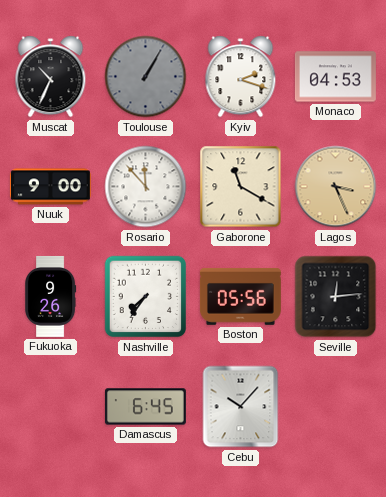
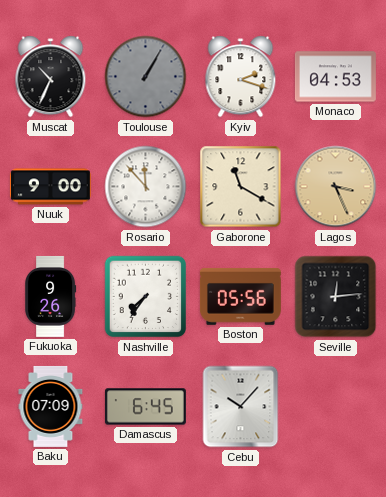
Baku: none -> 07:09 (51, 406)
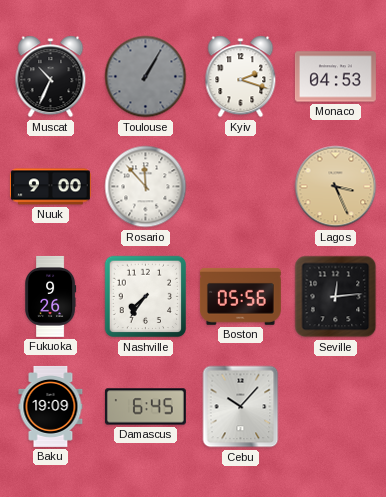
Gaborone: 11:20 -> none (241, 187)
Baku: 07:09 -> 19:09 (51, 406)
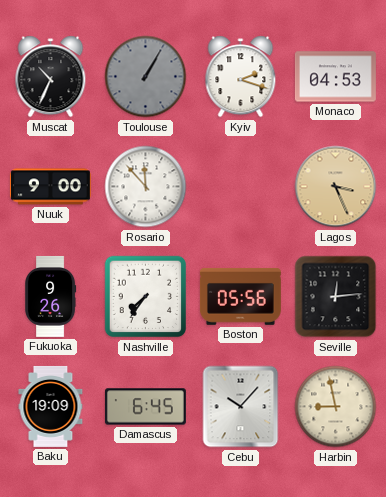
Harbin: none -> 8:58 (336, 407)
